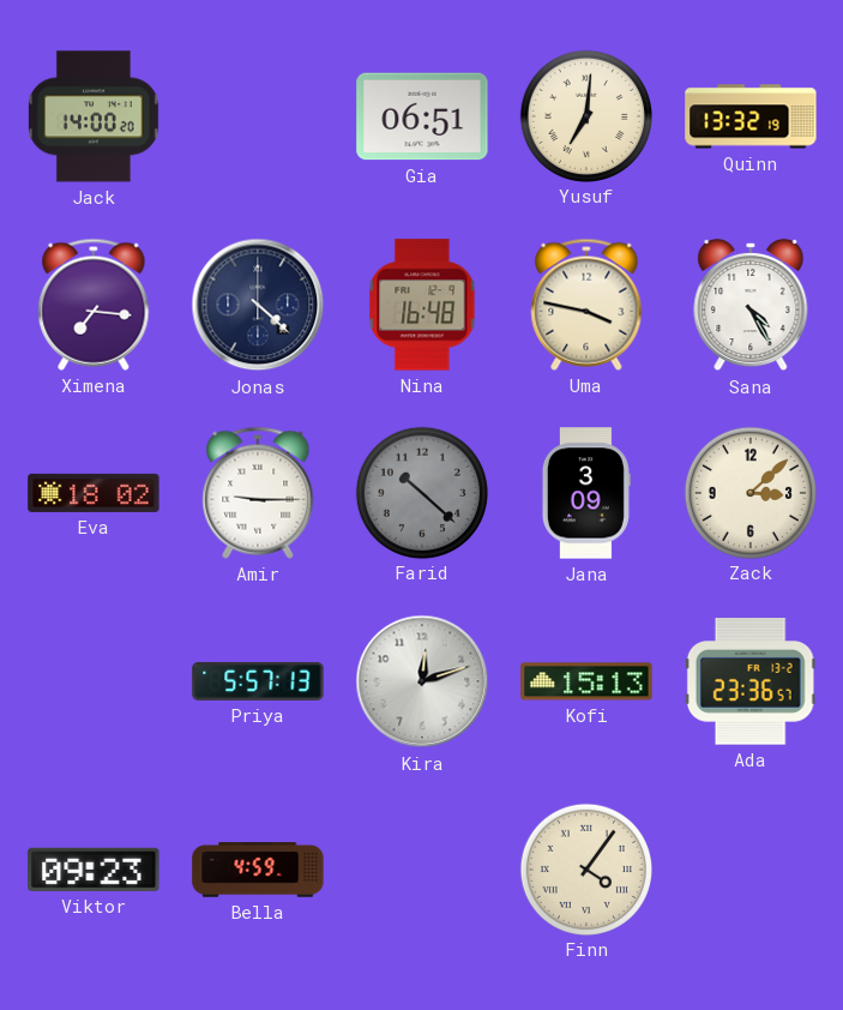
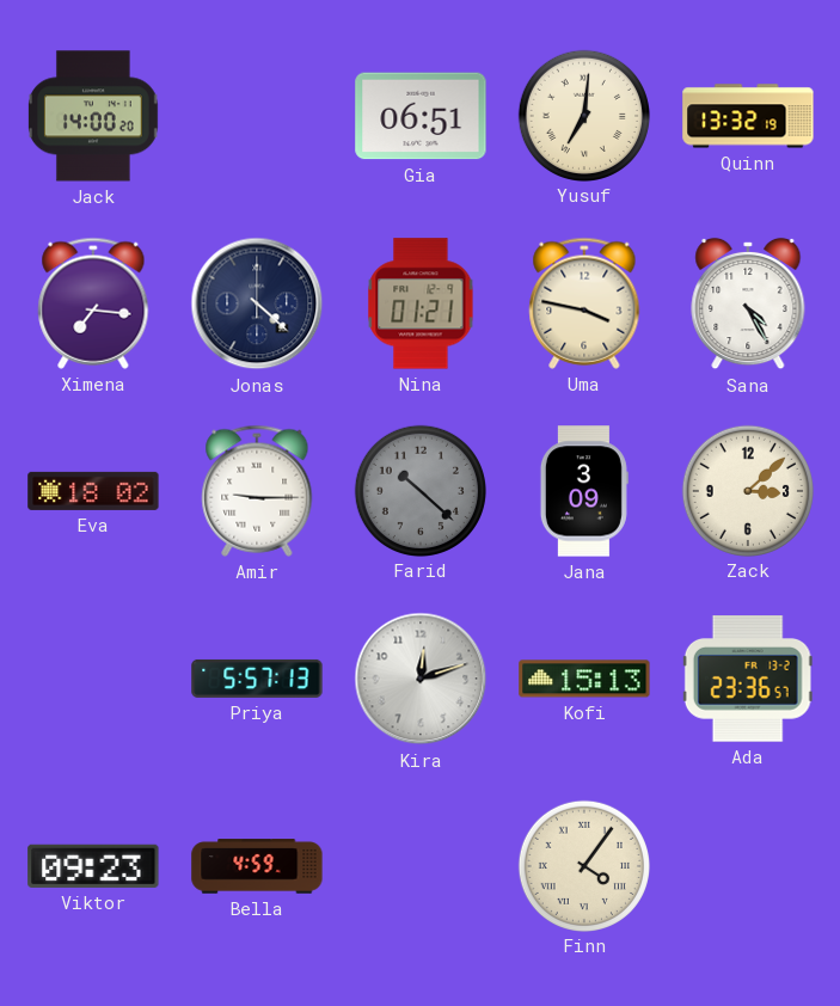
Nina: 16:48 -> 01:21 (421, 303)
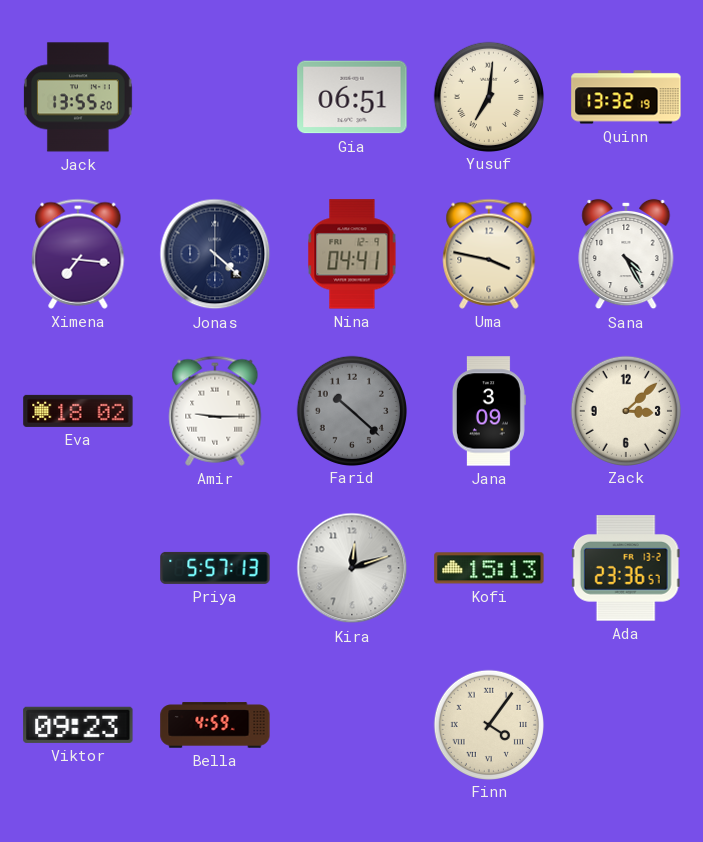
Jack: 14:00 -> 13:55 (78, 97)
Nina: 01:21 -> 04:41 (352, 254)
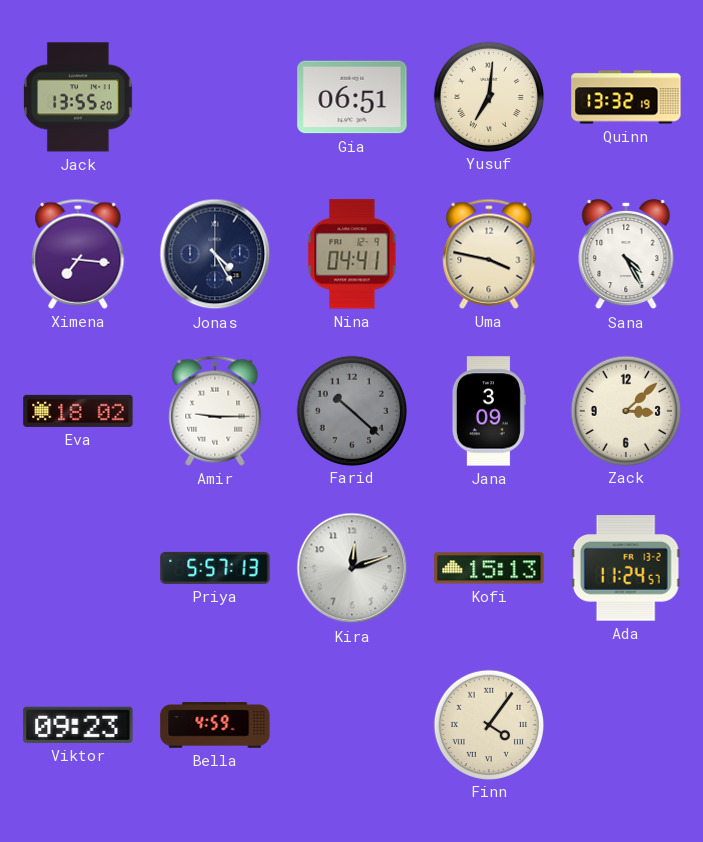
Jonas: 4:22 -> 4:25 (215, 254)
Ada: 23:36 -> 11:24 (626, 568)
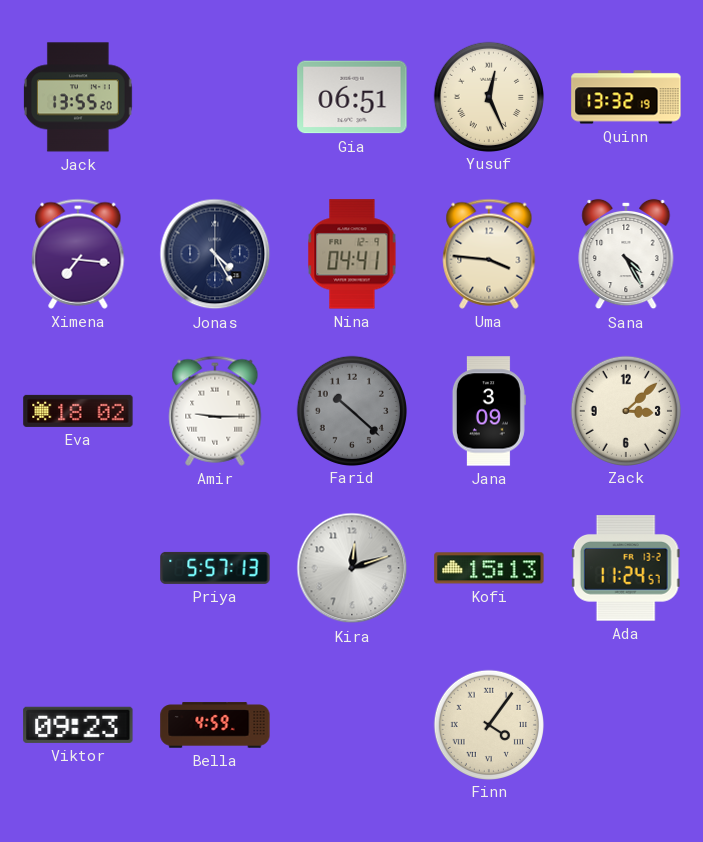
Yusuf: 7:01 -> 12:26 (488, 96)
Uma: 3:47 -> 3:46 (489, 254)
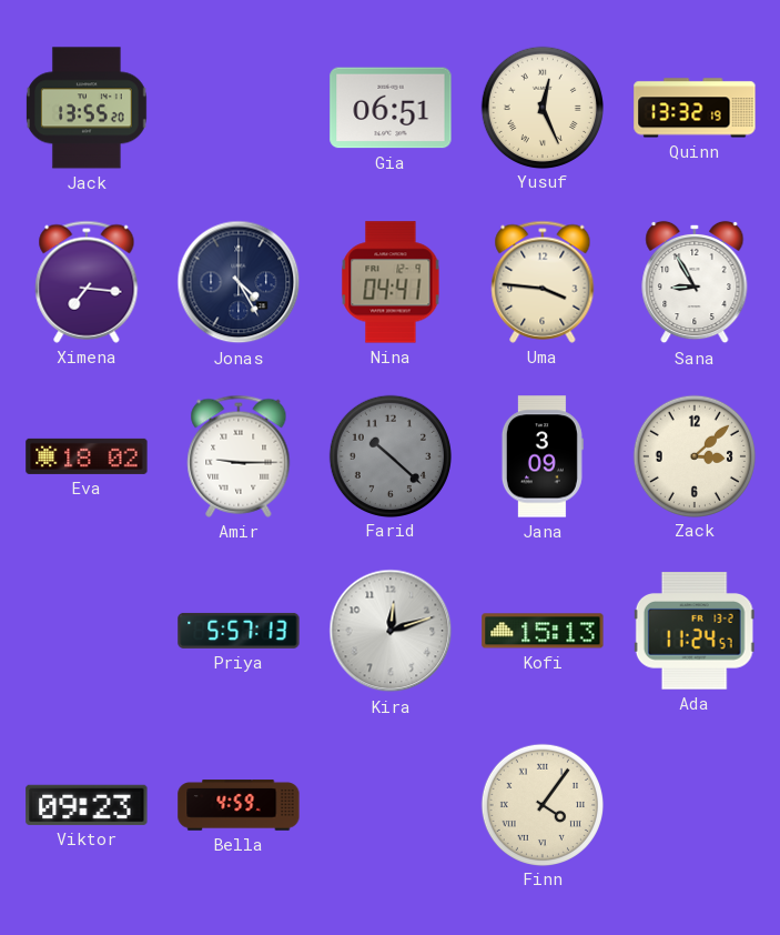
Sana: 4:25 -> 8:55 (695, 282)
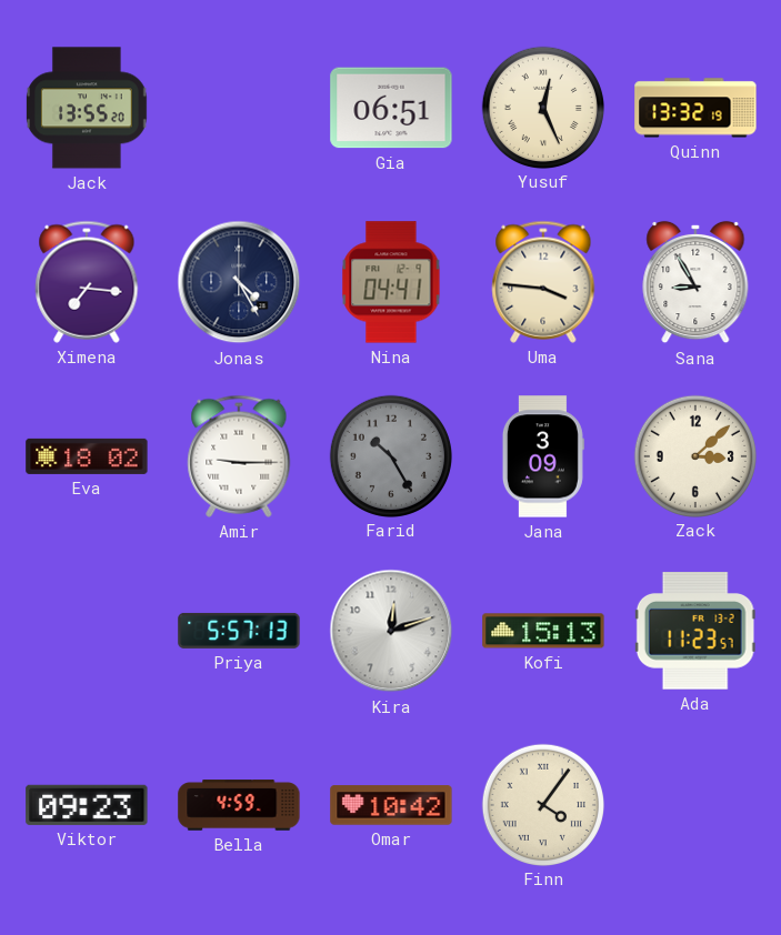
Farid: 10:22 -> 10:25 (390, 455)
Ada: 11:24 -> 11:23 (695, 631)
Omar: none -> 10:42 (391, 805)
